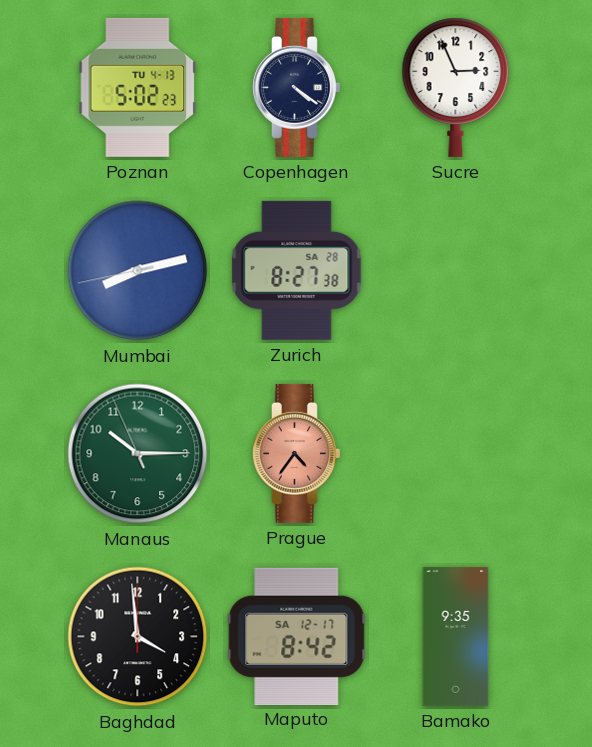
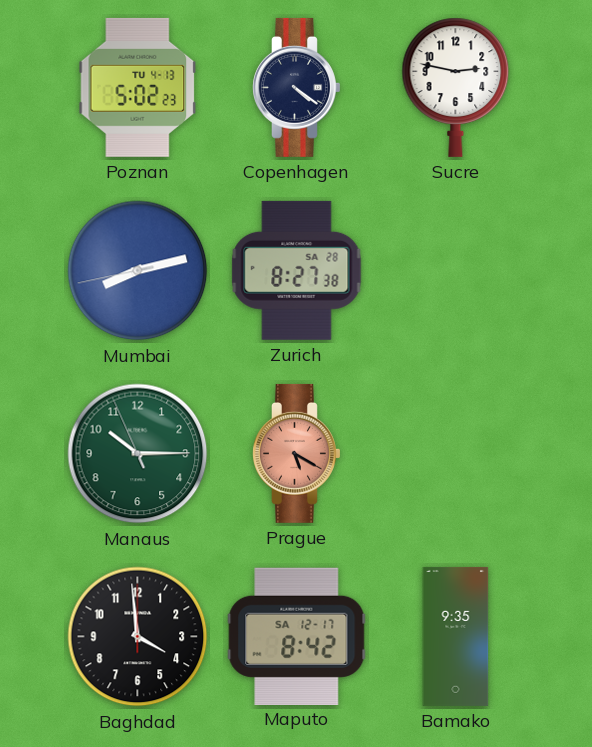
Sucre: 2:56 -> 2:47 (456, 87)
Prague: 4:36 -> 5:20 (297, 453)
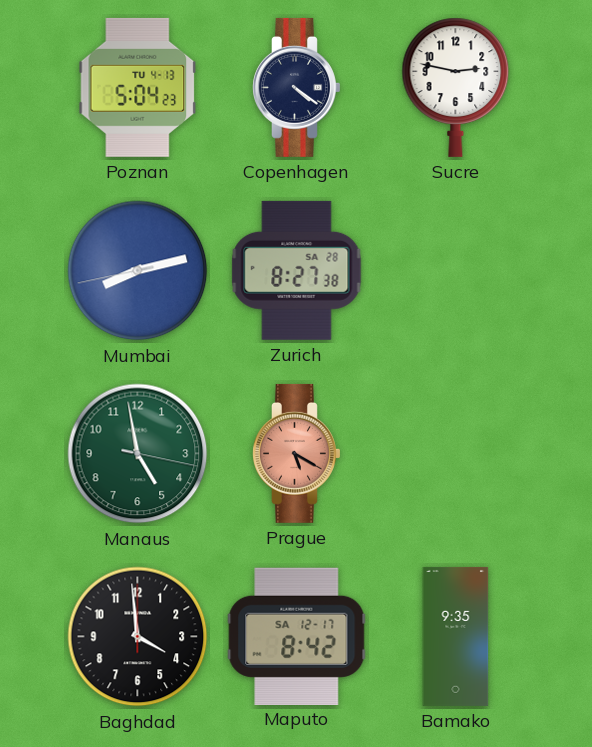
Poznan: 5:02 -> 5:04 (138, 87)
Manaus: 10:14 -> 4:58 (138, 454)
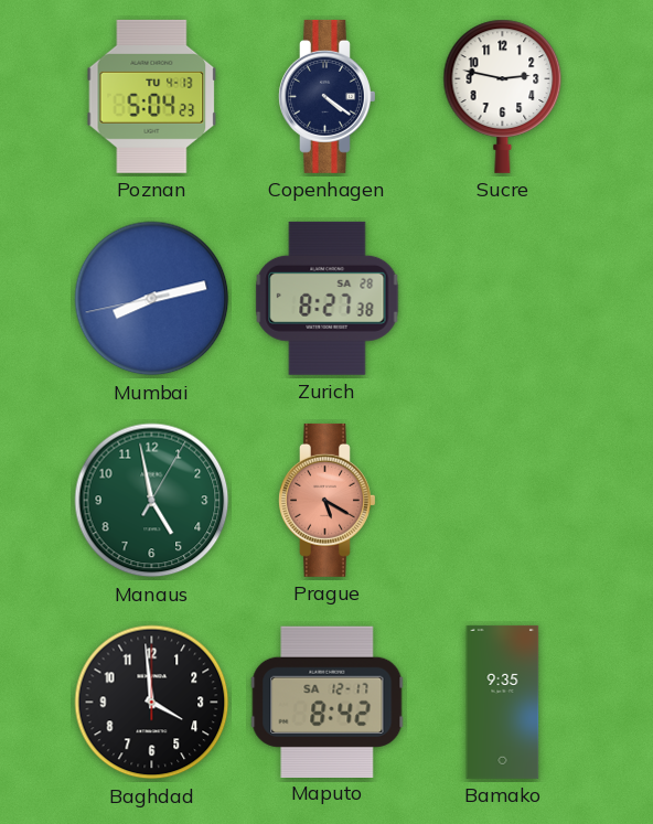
Manaus: 4:58:17 -> 4:58:05 (152, 501)
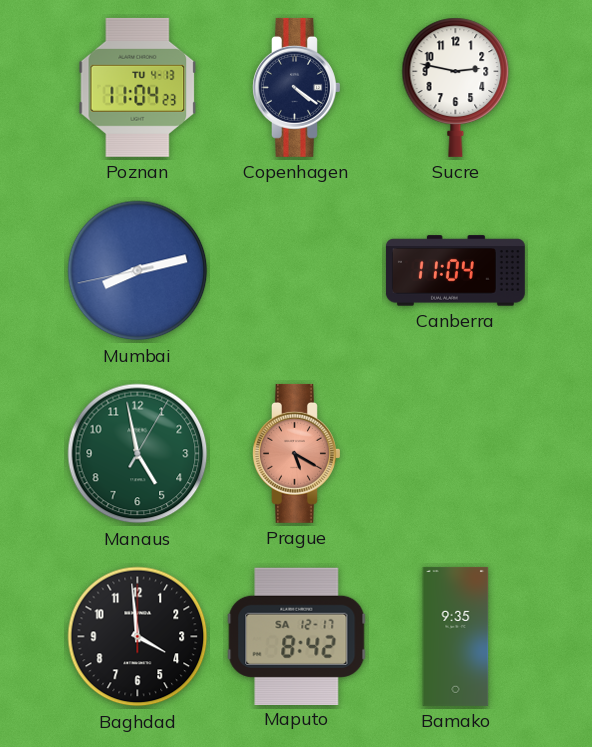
Poznan: 5:04 -> 11:04 (138, 87)
Zurich: 8:27 -> none (328, 298)
Canberra: none -> 11:04 (455, 271)
